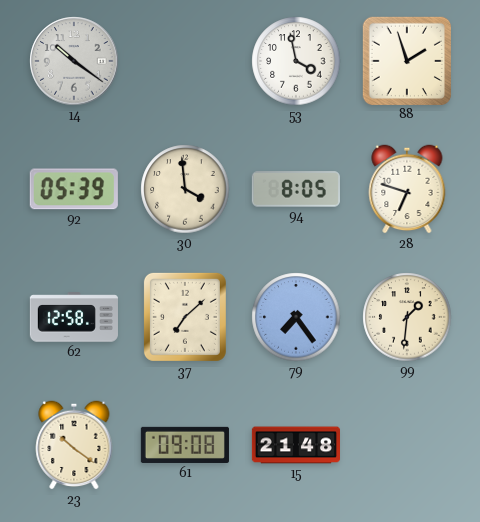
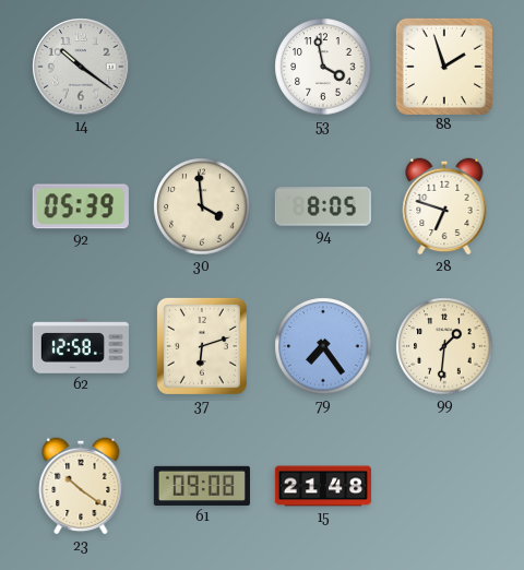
37: 7:08 -> 6:12 (202, 346)
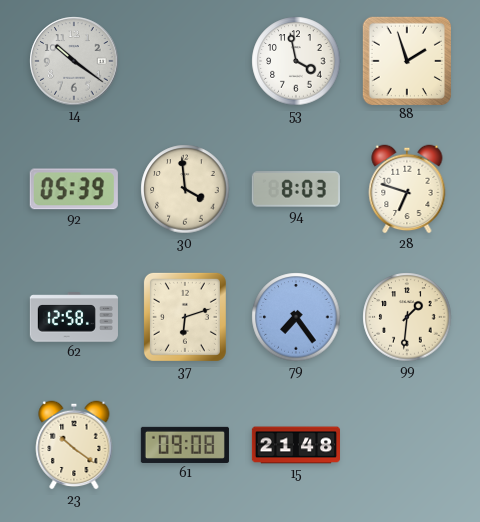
94: 8:05 -> 8:03 (296, 189)
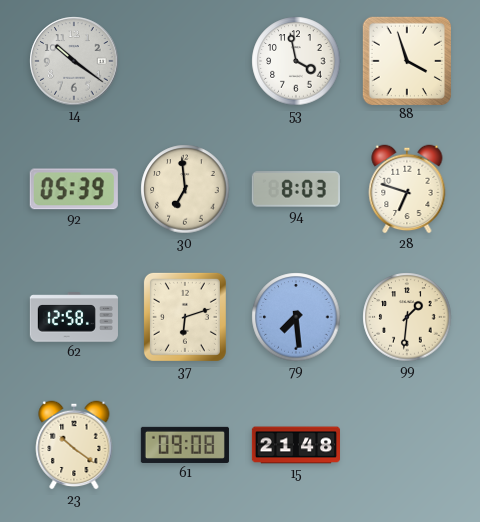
88: 1:57 -> 3:57 (406, 60)
30: 3:59 -> 6:59 (185, 189)
79: 7:24 -> 7:29 (296, 317)
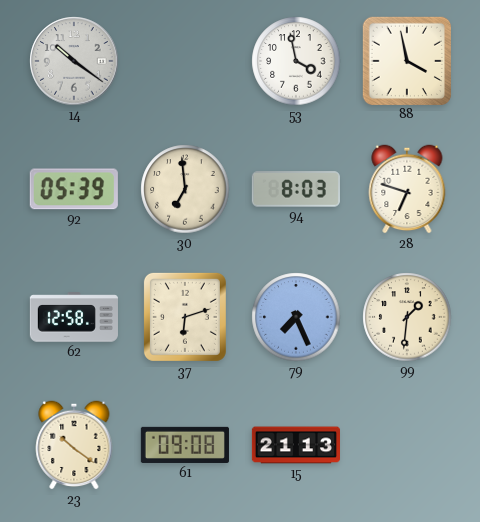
88: 3:57 -> 3:58 (406, 60)
79: 7:29 -> 7:26 (296, 317)
15: 21:48 -> 21:13 (295, 445)
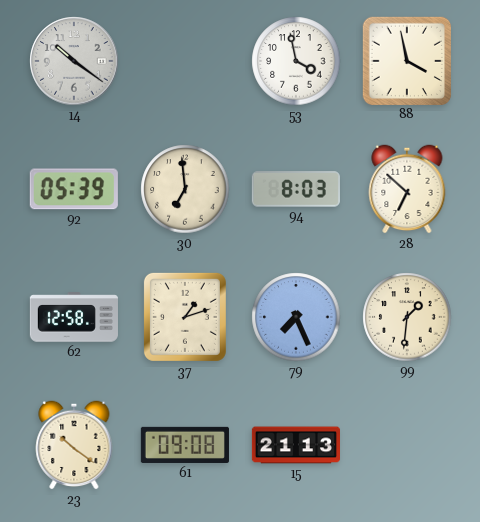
28: 6:48 -> 6:52 (407, 189)
37: 6:12 -> 1:12 (185, 317)
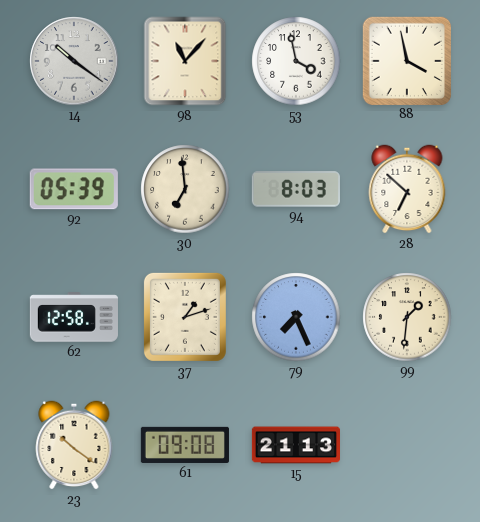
98: none -> 11:07 (185, 61)
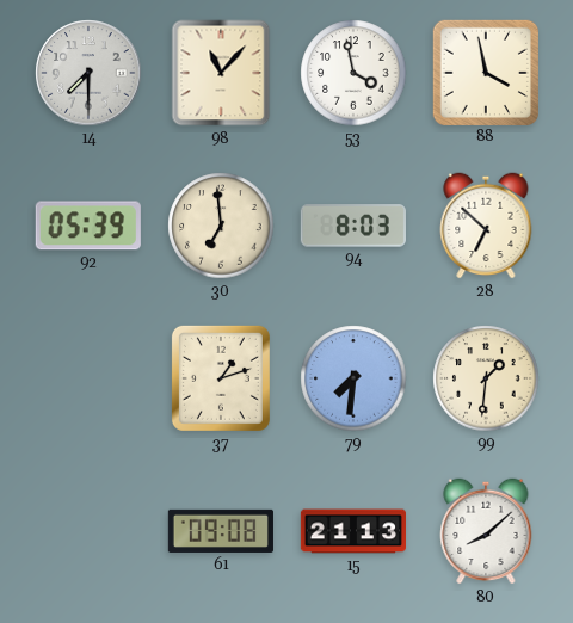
14: 10:21 -> 7:30 (88, 73)
62: 12:58 -> none (74, 317)
79: 7:26 -> 7:31 (353, 378)
23: 10:21 -> none (74, 445)
80: none -> 8:08 (486, 531)
